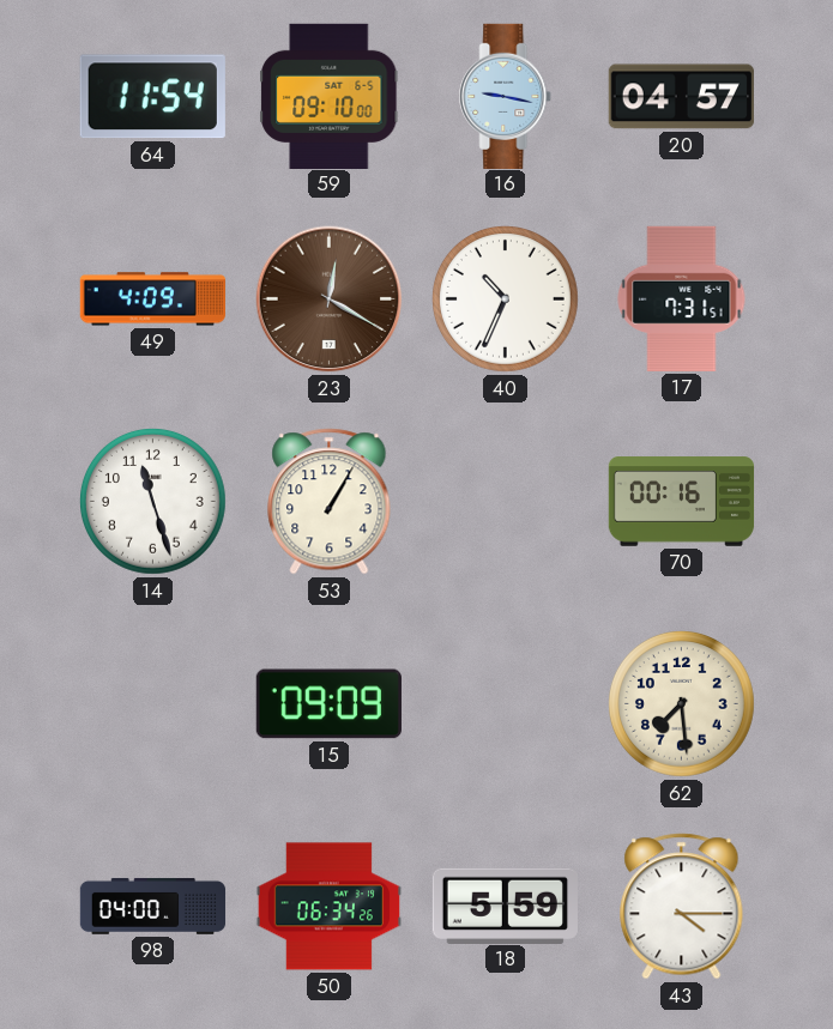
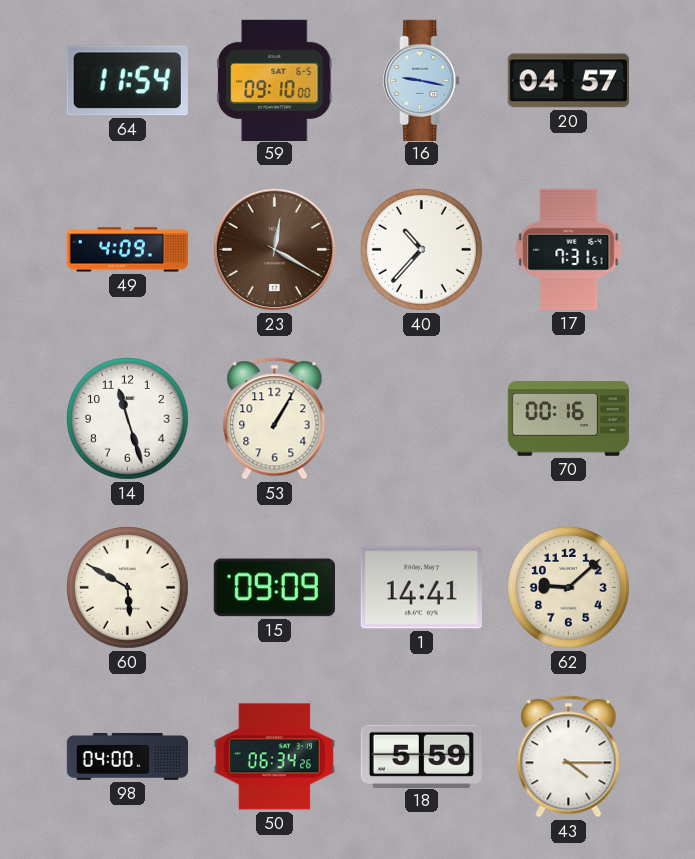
40: 10:34 -> 10:37 (422, 250)
60: none -> 5:50 (128, 588)
1: none -> 14:41 (421, 588)
62: 7:29 -> 9:08 (569, 588)
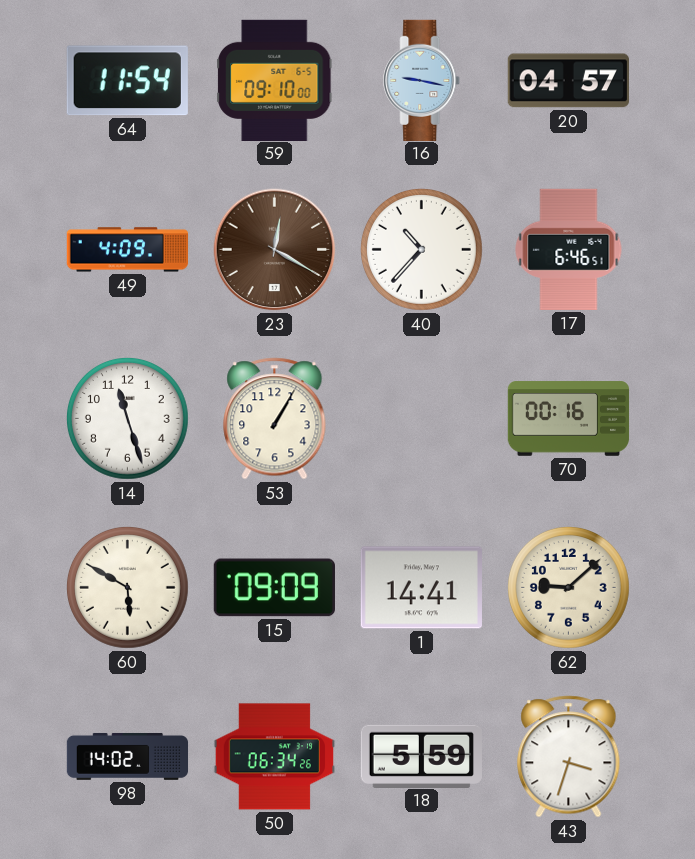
17: 7:31 -> 6:46 (569, 249)
98: 04:00 -> 14:02 (128, 757)
43: 4:15 -> 3:33 (569, 757)
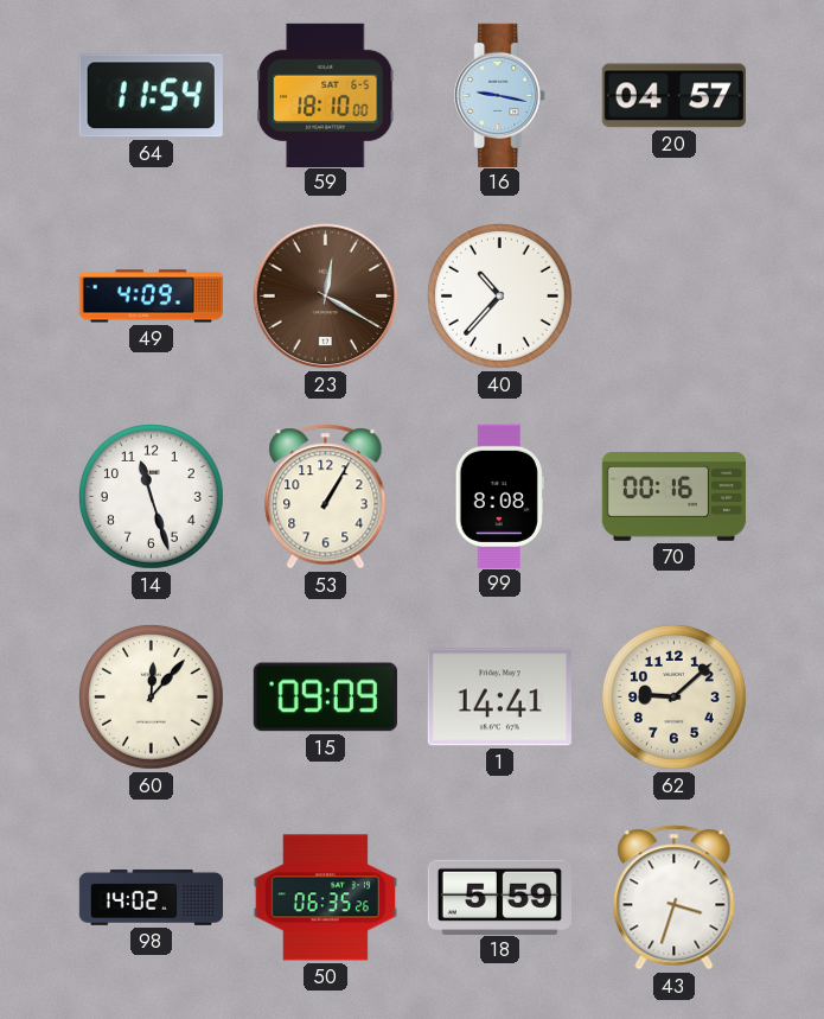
59: 09:10 -> 18:10 (326, 95)
17: 6:46 -> none (569, 249)
99: none -> 8:08 (499, 496)
60: 5:50 -> 12:07 (152, 698)
50: 06:34 -> 06:35 (325, 898)
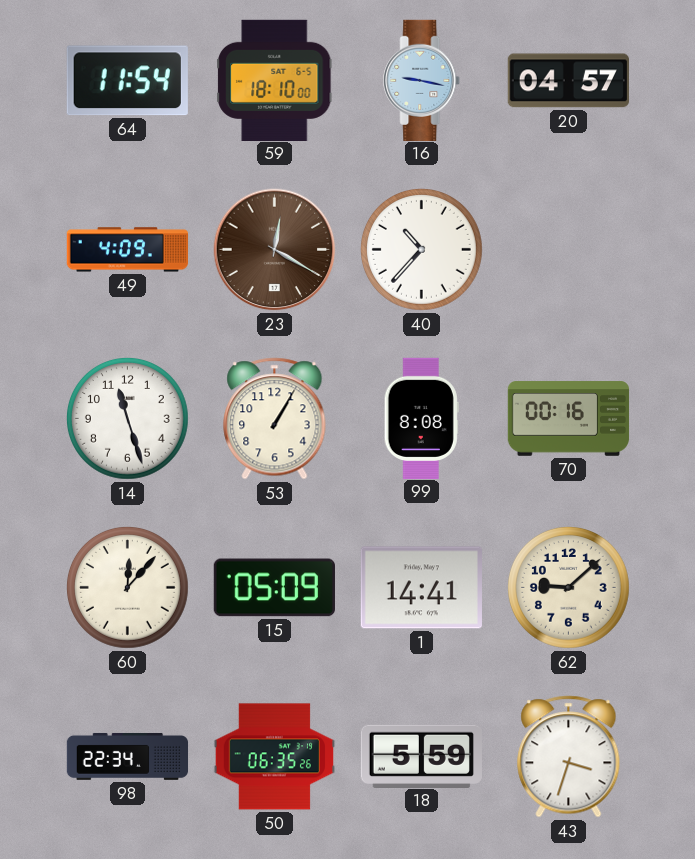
15: 09:09 -> 05:09 (274, 588)
98: 14:02 -> 22:34 (128, 757)
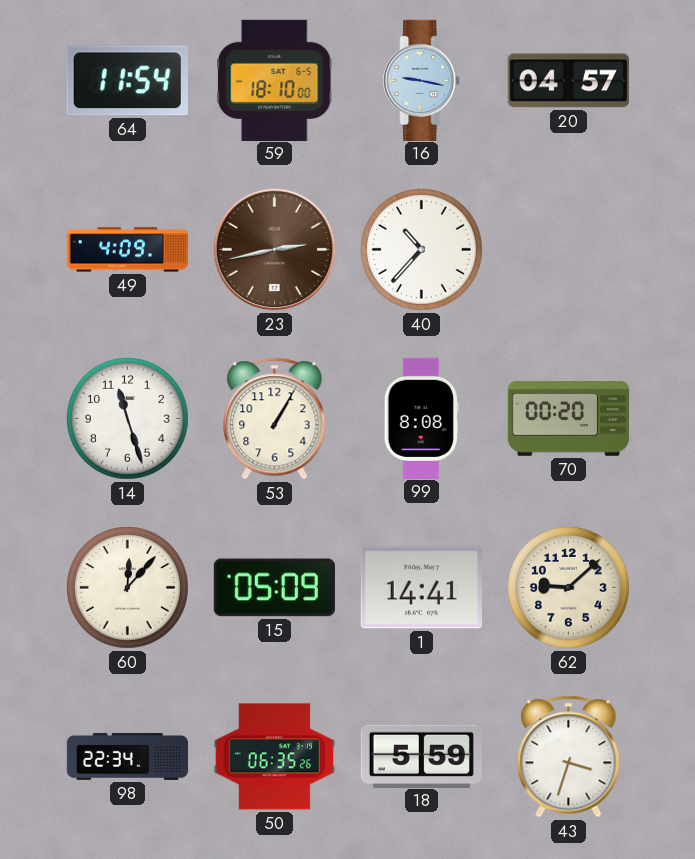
23: 12:20 -> 2:43 (275, 250)
70: 00:16 -> 00:20 (569, 419)
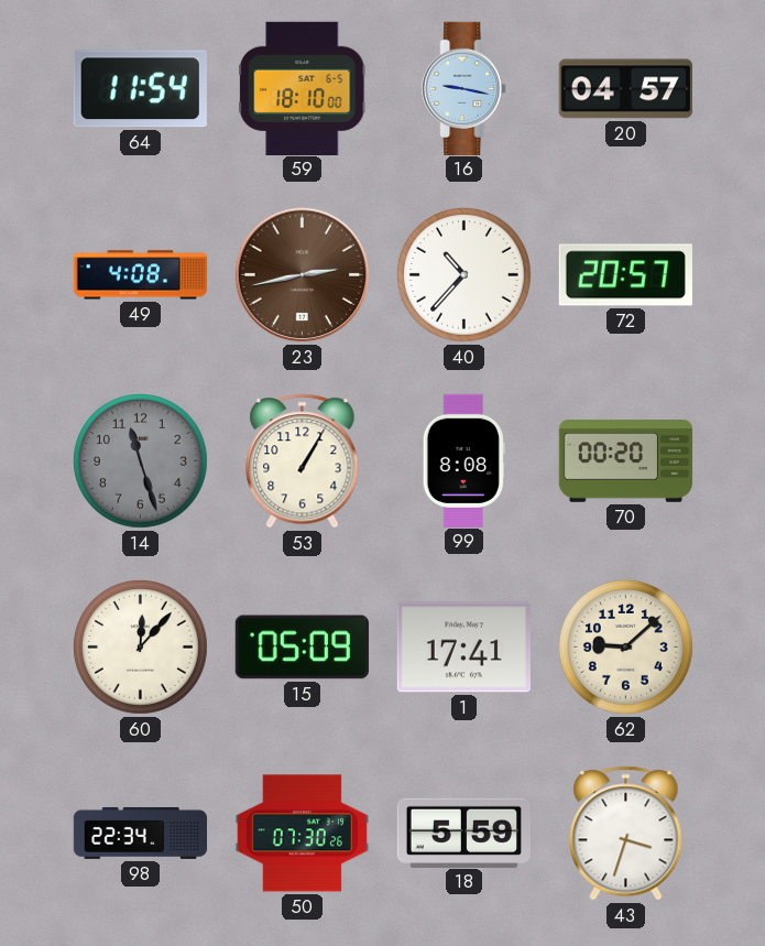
49: 4:09 -> 4:08 (140, 275)
72: none -> 20:57 (625, 275)
14 dial: white -> grey (141, 461)
1: 14:41 -> 17:41 (463, 648)
50: 06:35 -> 07:30 (302, 834)
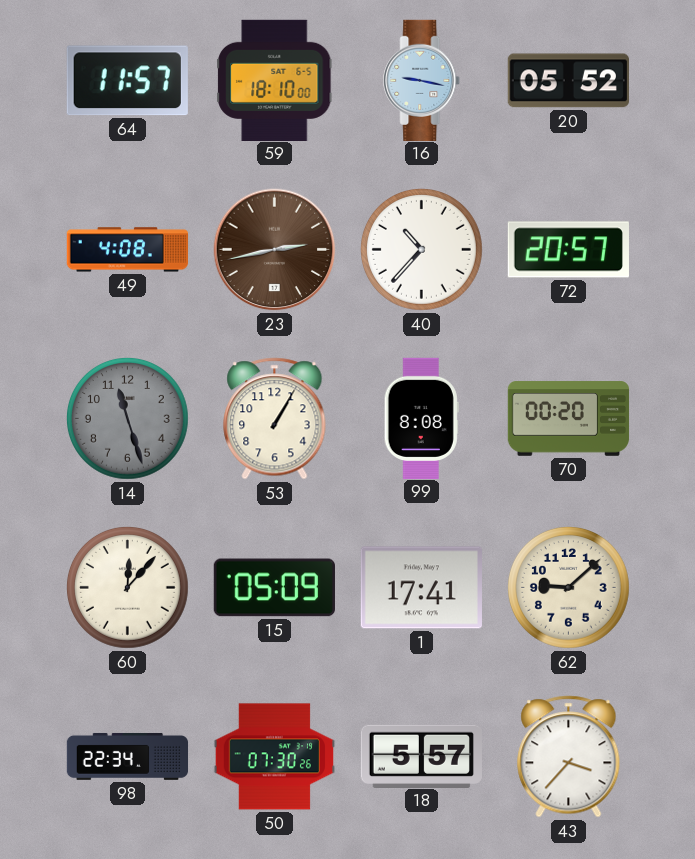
64: 11:54 -> 11:57 (127, 81)
20: 04:57 -> 05:52 (568, 81)
18: 5:59 -> 5:57 (421, 756)
43: 3:33 -> 3:37 (569, 757)
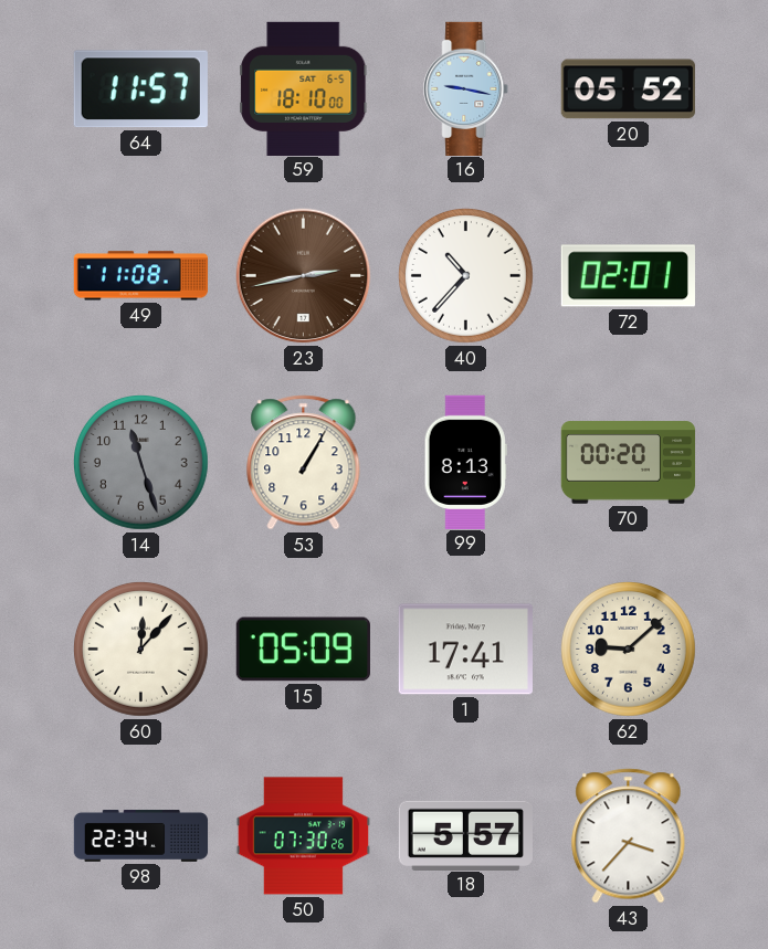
49: 4:08 -> 11:08 (140, 276)
72: 20:57 -> 02:01 (628, 276)
99: 8:08 -> 8:13 (465, 462)
